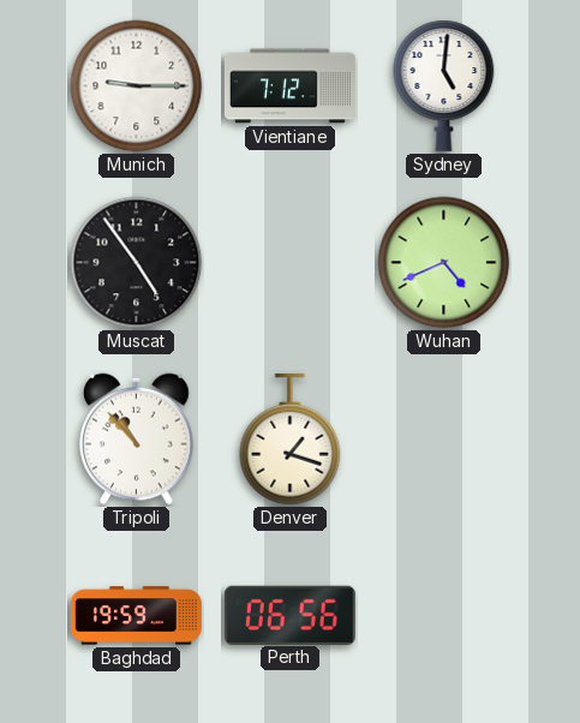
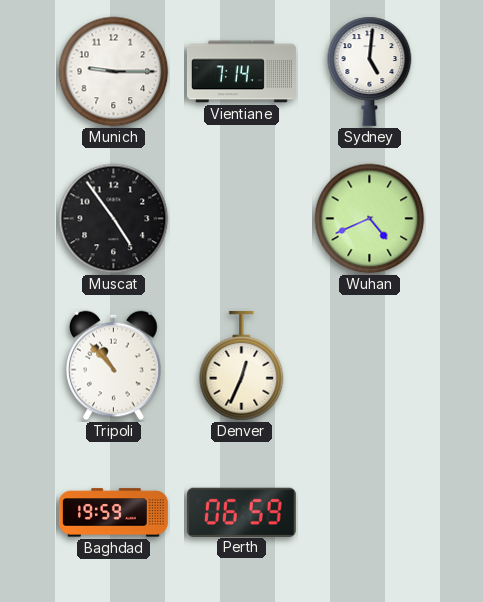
Vientiane: 7:12 -> 7:14 (241, 72)
Denver: 1:18 -> 12:34 (242, 366)
Perth: 06:56 -> 06:59 (241, 512)
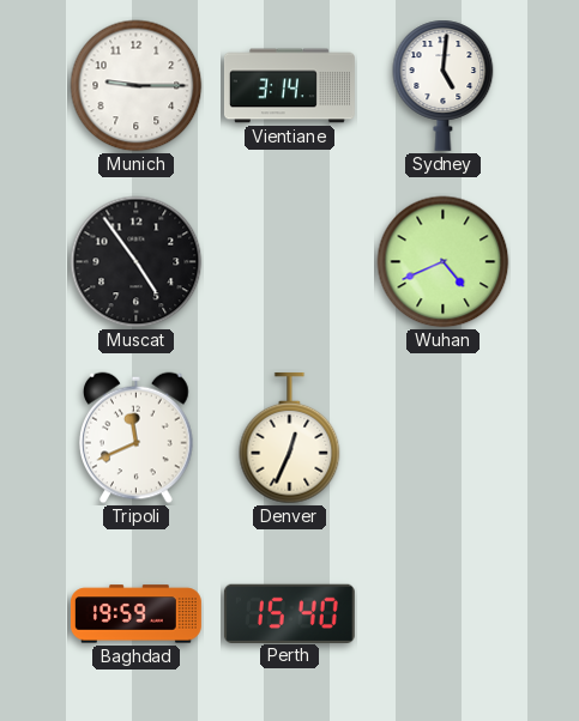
Vientiane: 7:14 -> 3:14 (289, 86)
Tripoli: 10:53 -> 11:41 (137, 438)
Perth: 06:59 -> 15:40 (289, 613)
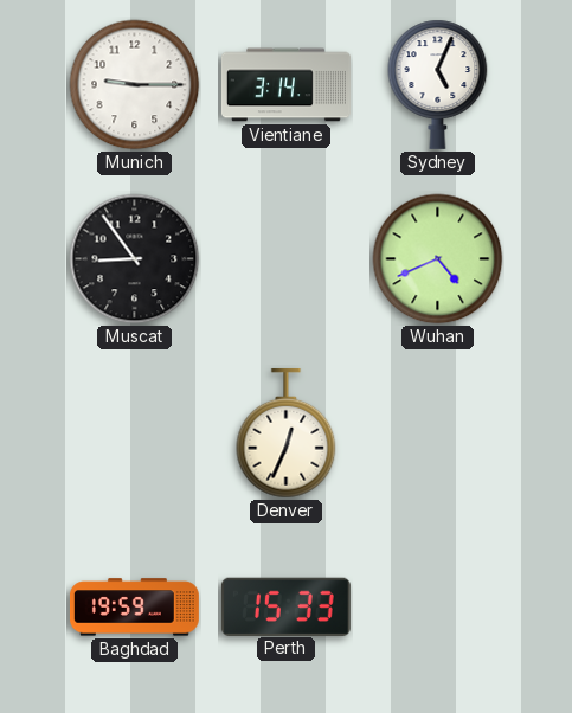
Sydney: 5:01 -> 5:04 (438, 84)
Muscat: 4:54 -> 8:54 (135, 259)
Tripoli: 11:41 -> none (137, 438)
Perth: 15:40 -> 15:33 (285, 606)
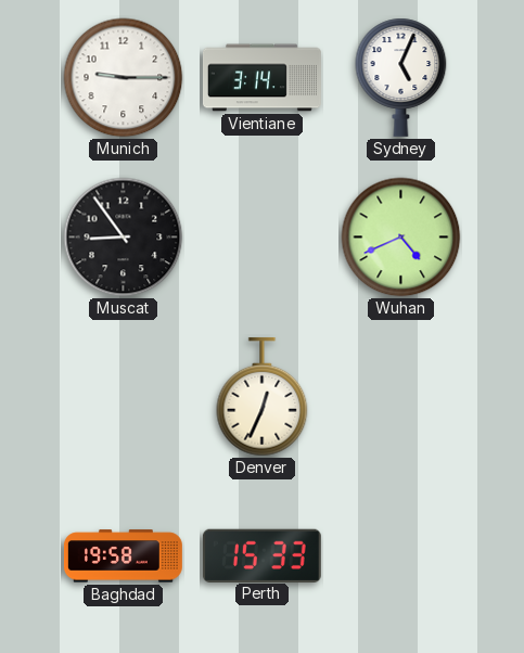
Baghdad: 19:59 -> 19:58 (123, 556)
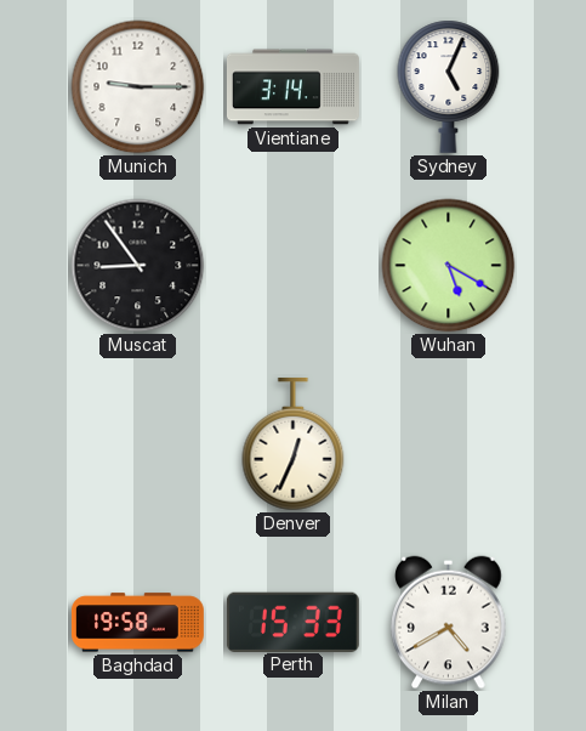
Wuhan: 4:41 -> 5:20 (449, 266)
Milan: none -> 4:40 (449, 623)
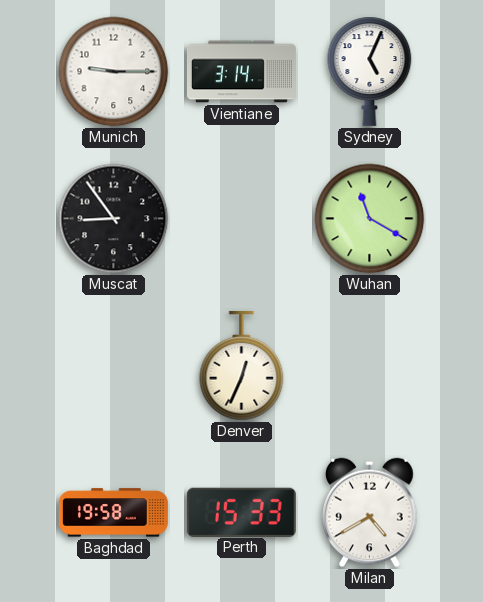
Wuhan: 5:20 -> 11:20 (370, 219)
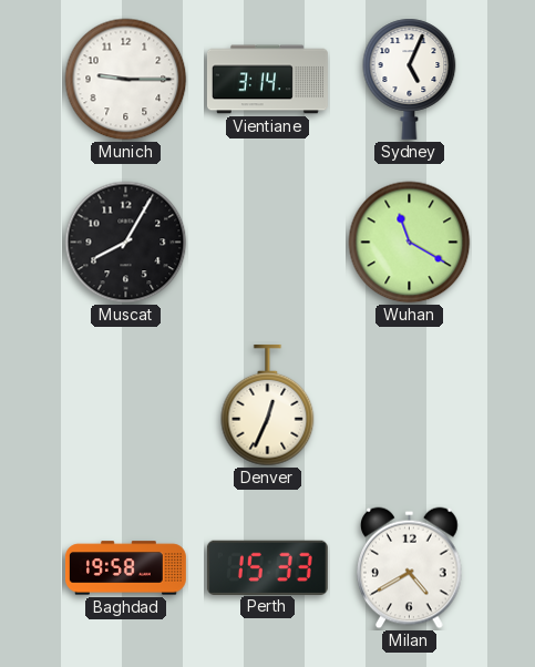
Muscat: 8:54 -> 8:05 (126, 243)
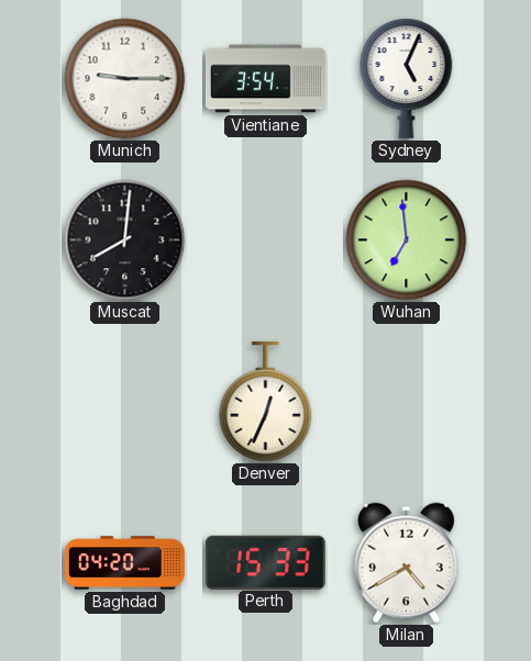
Vientiane: 3:14 -> 3:54 (265, 79)
Muscat: 8:05 -> 8:01 (125, 240)
Wuhan: 11:20 -> 6:59 (407, 240)
Baghdad: 19:58 -> 04:20 (124, 563)
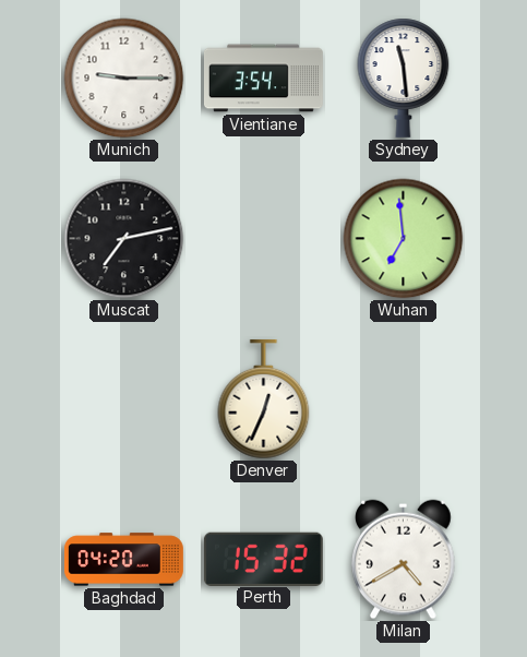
Sydney: 5:04 -> 11:29 (404, 77)
Muscat: 8:01 -> 7:13 (124, 239)
Perth: 15:33 -> 15:32 (263, 559)
